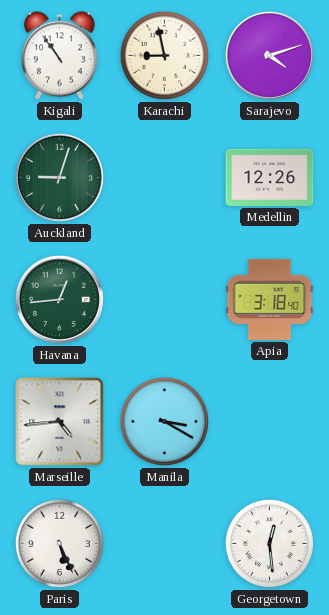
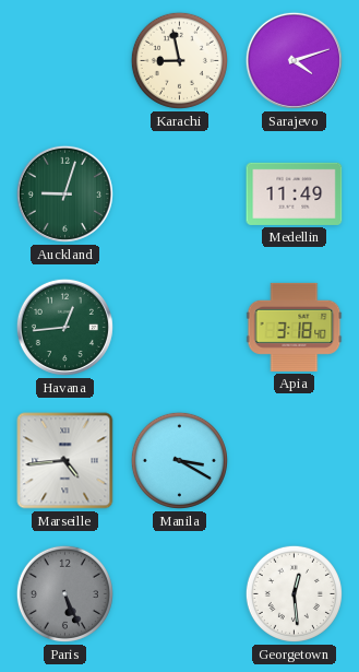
Kigali: 10:54 -> none (59, 56)
Medellin: 12:26 -> 11:49 (295, 193)
Paris dial: white -> grey (64, 593)
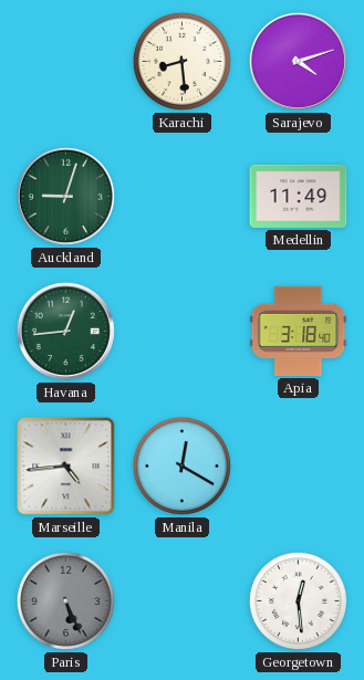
Karachi: 8:58 -> 8:29 (181, 61)
Manila: 3:20 -> 12:20 (181, 465)
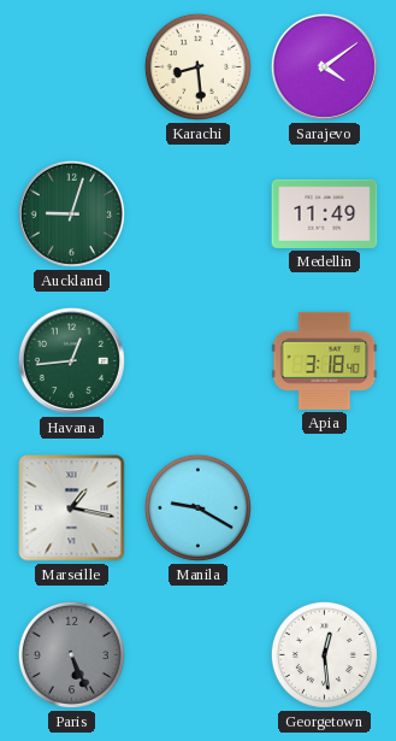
Sarajevo: 4:12 -> 4:09 (324, 66)
Marseille: 4:44 -> 1:17 (72, 508)
Manila: 12:20 -> 9:20 (197, 507)
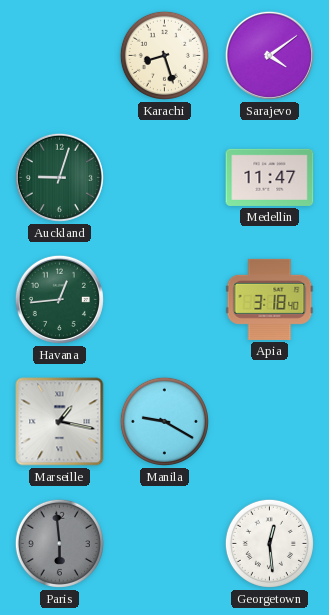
Karachi: 8:29 -> 8:27 (164, 55)
Medellin: 11:49 -> 11:47 (270, 177)
Paris: 5:26 -> 5:59 (59, 543)
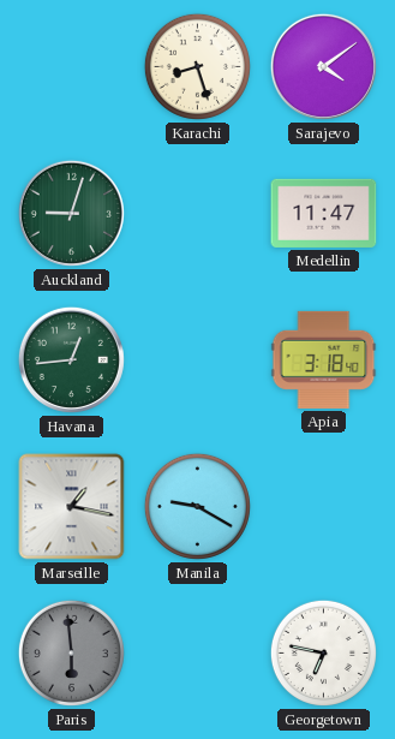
Georgetown: 12:29 -> 6:47 (323, 652)
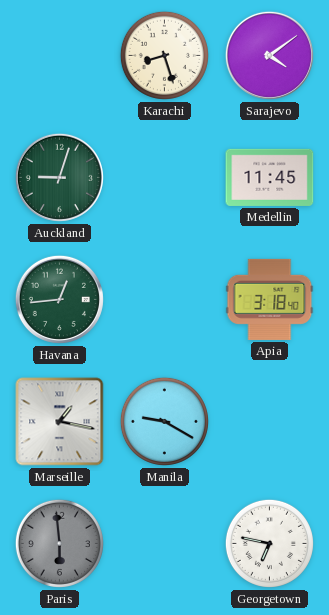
Medellin: 11:47 -> 11:45 (270, 177)
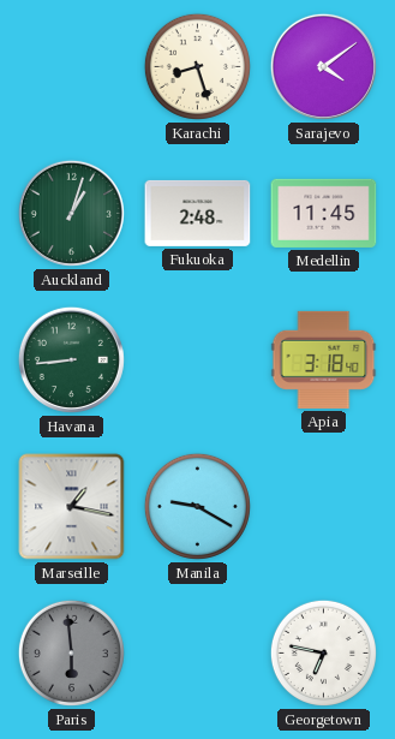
Auckland: 9:03 -> 1:03 (71, 213)
Fukuoka: none -> 2:48 (198, 213)
Havana: 12:44 -> 8:44 (71, 359)
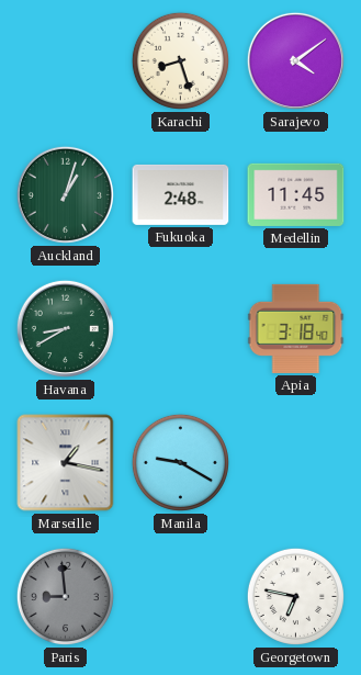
Havana: 8:44 -> 8:40 (65, 328)
Paris: 5:59 -> 8:59 (65, 596)
